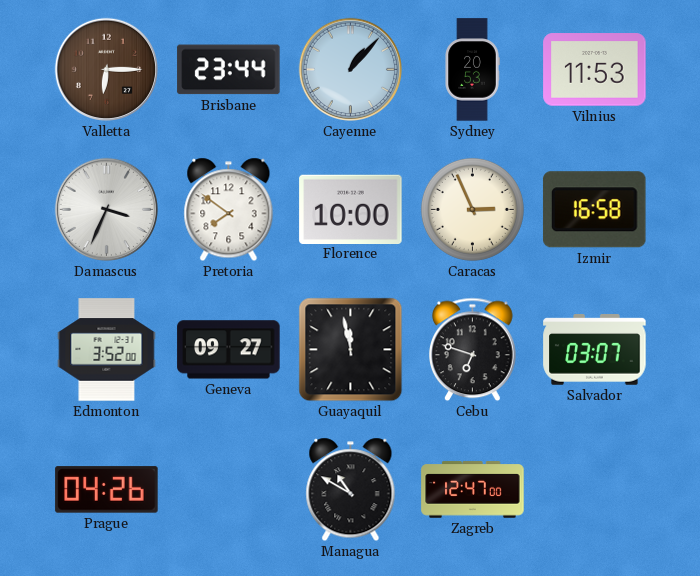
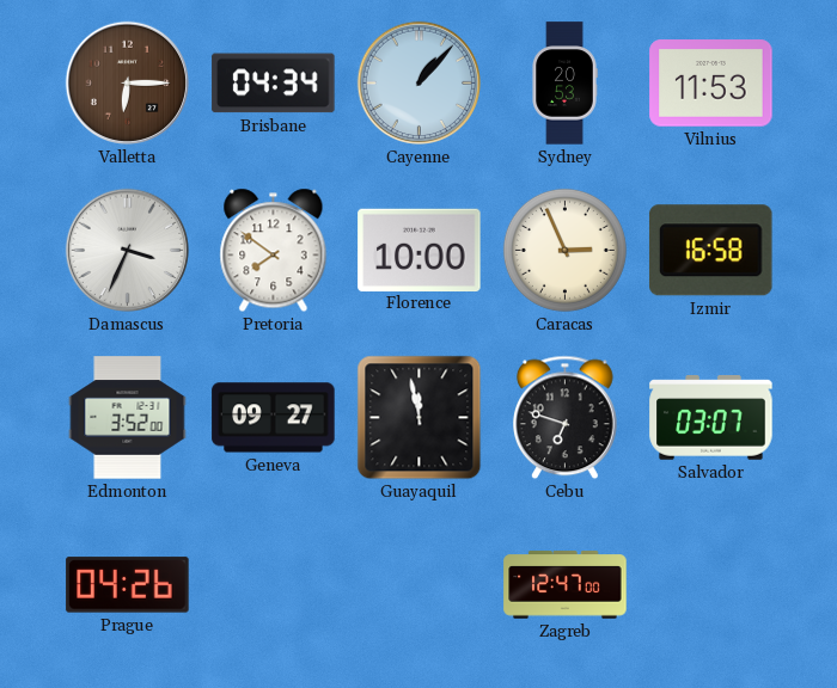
Brisbane: 23:44 -> 04:34 (274, 84)
Managua: 10:50 -> none (351, 490)
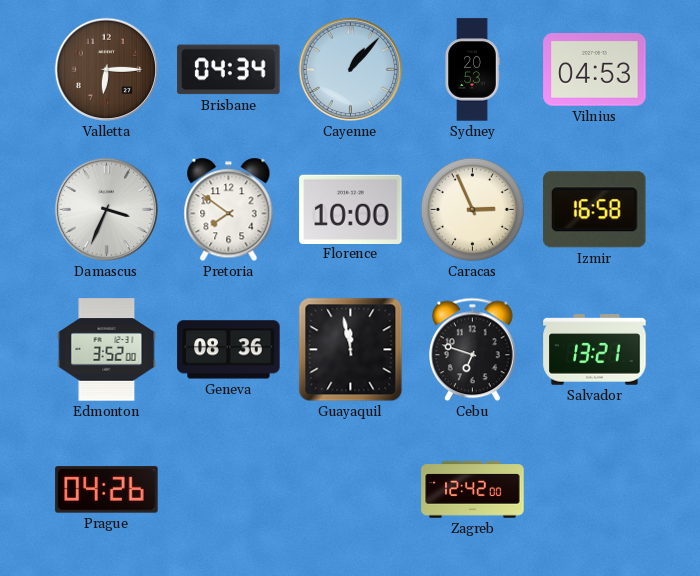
Vilnius: 11:53 -> 04:53 (595, 70)
Geneva: 09:27 -> 08:36 (229, 350)
Salvador: 03:07 -> 13:21 (595, 350)
Zagreb: 12:47 -> 12:42 (473, 490)
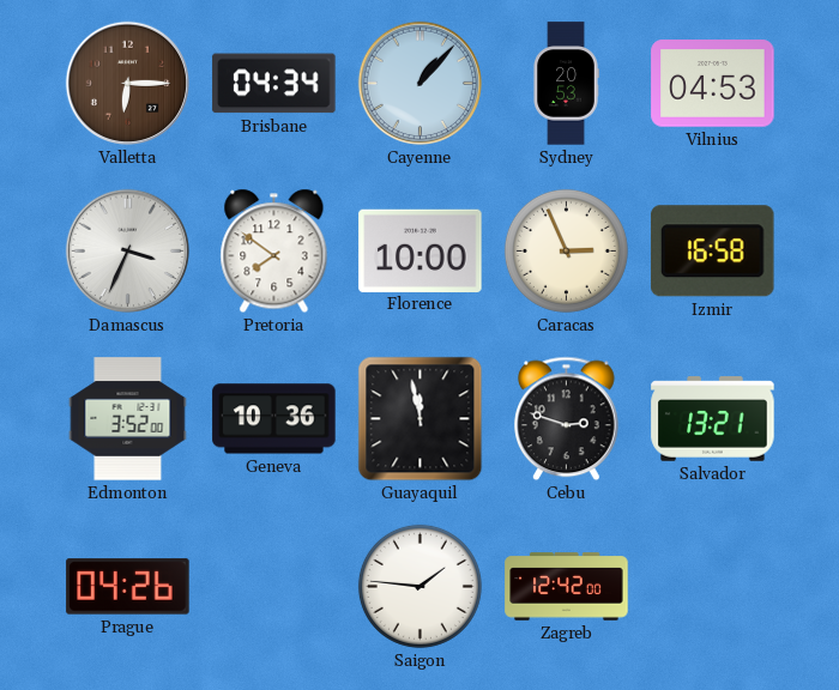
Geneva: 08:36 -> 10:36 (274, 419)
Cebu: 6:48 -> 2:48 (567, 419)
Saigon: none -> 1:46 (419, 586)
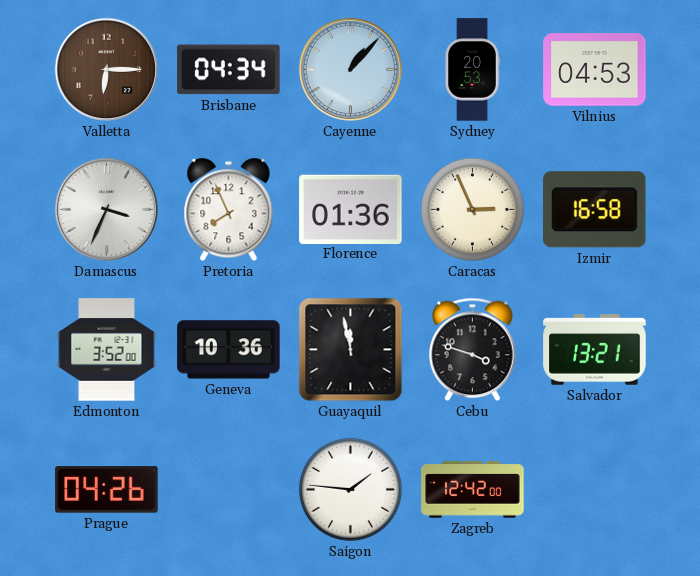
Pretoria: 7:51 -> 7:56 (229, 210)
Florence: 10:00 -> 01:36 (351, 209)
Cebu: 2:48 -> 3:48 (473, 350)
